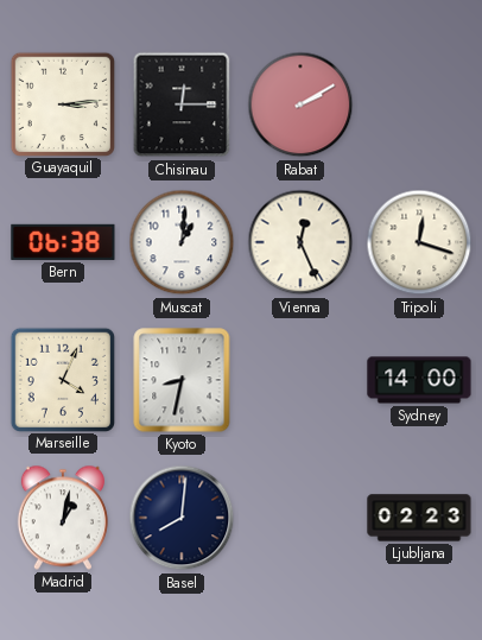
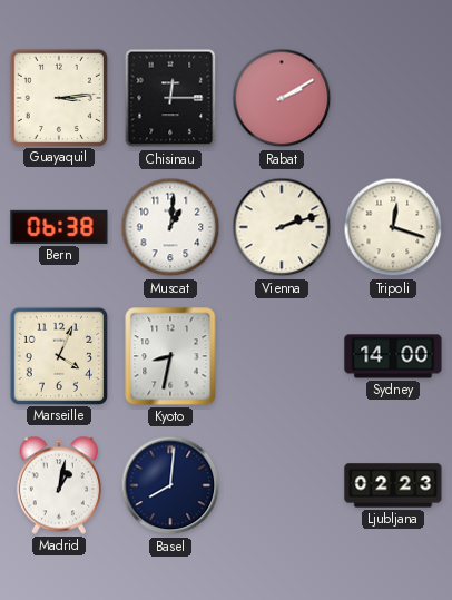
Vienna: 12:26 -> 2:12 (282, 227)
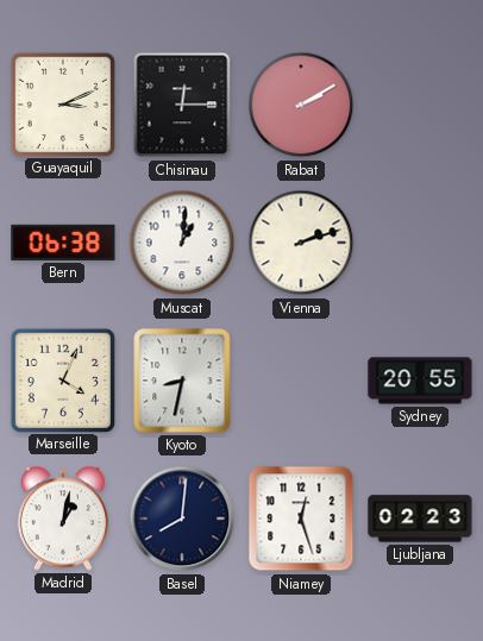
Guayaquil: 3:14 -> 3:11 (62, 103)
Tripoli: 12:18 -> none (393, 227)
Sydney: 14:00 -> 20:55 (420, 381)
Niamey: none -> 12:27 (301, 519)
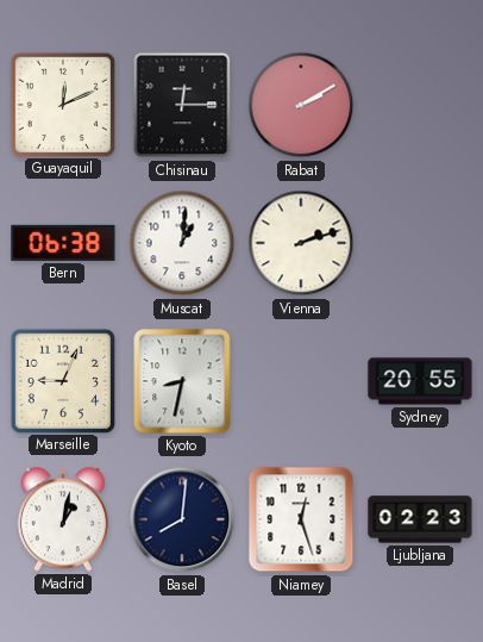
Guayaquil: 3:11 -> 12:11 (62, 104)
Marseille: 4:04 -> 9:04 (62, 380)
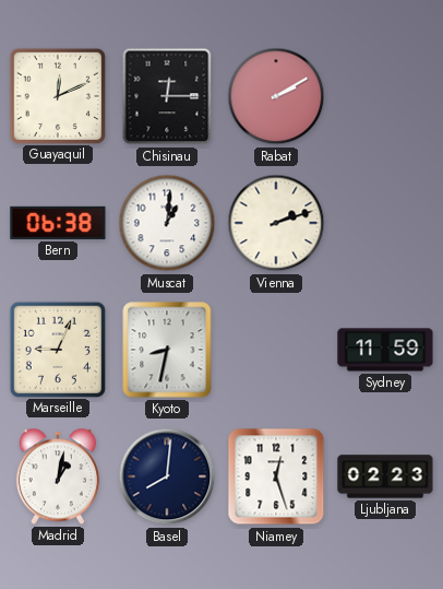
Sydney: 20:55 -> 11:59 (385, 350)
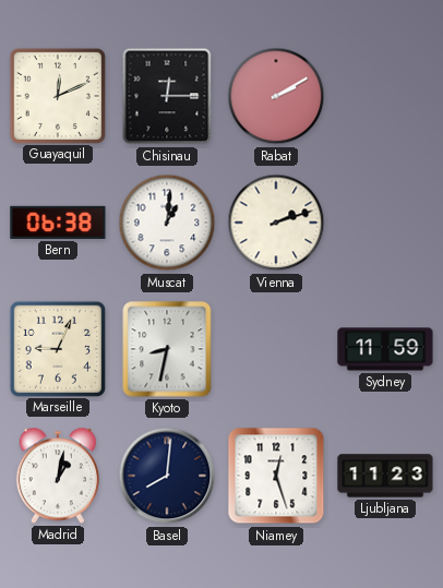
Ljubljana: 02:23 -> 11:23 (385, 476)
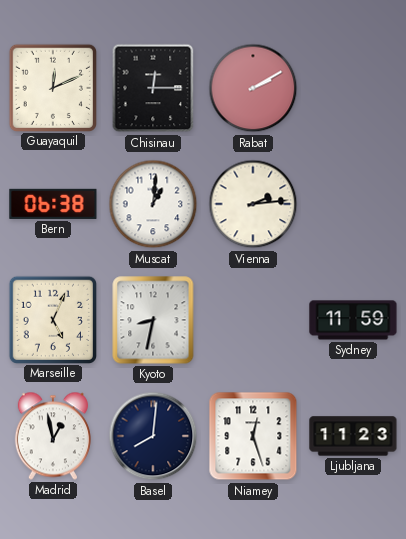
Vienna: 2:12 -> 2:14 (253, 204)
Marseille: 9:04 -> 5:04 (52, 319)
Madrid: 1:02 -> 12:58 (53, 436)
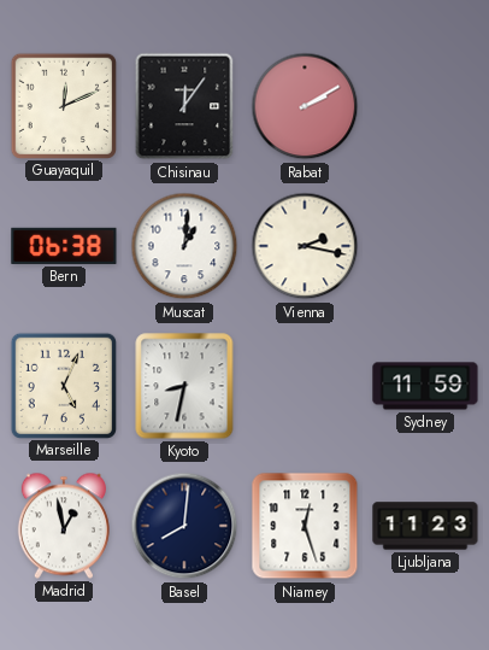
Chisinau: 12:15 -> 12:06 (184, 106)
Vienna: 2:14 -> 2:17 (305, 246)
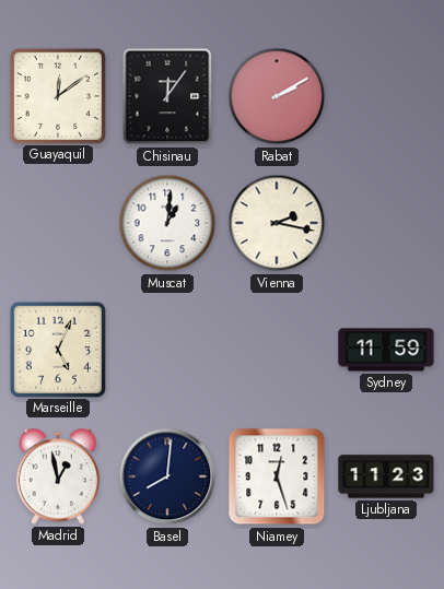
Guayaquil: 12:11 -> 12:09 (57, 95)
Bern: 06:38 -> none (64, 246)
Kyoto: 8:32 -> none (184, 386)
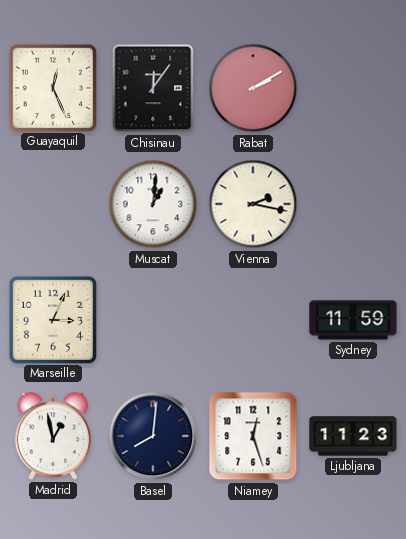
Guayaquil: 12:09 -> 12:26 (52, 87)
Marseille: 5:04 -> 3:04 (52, 319)
